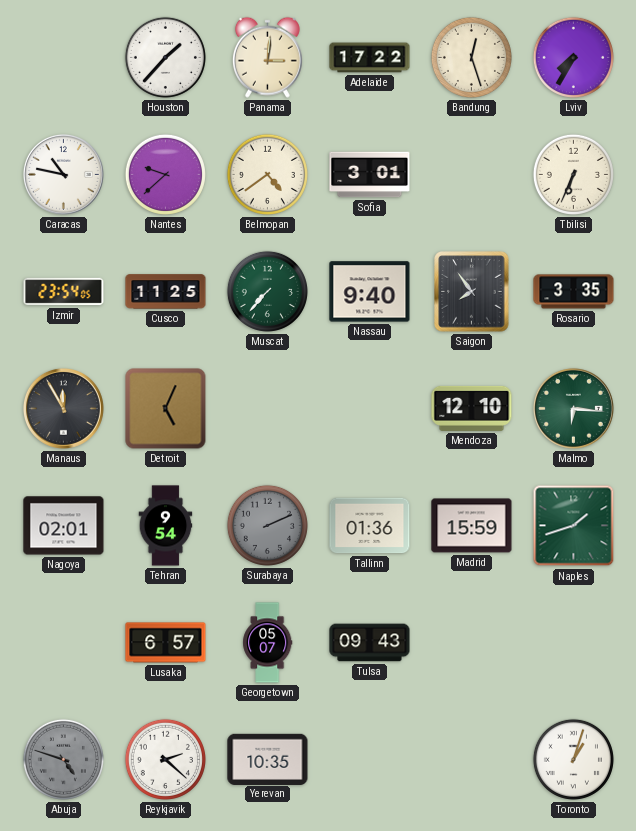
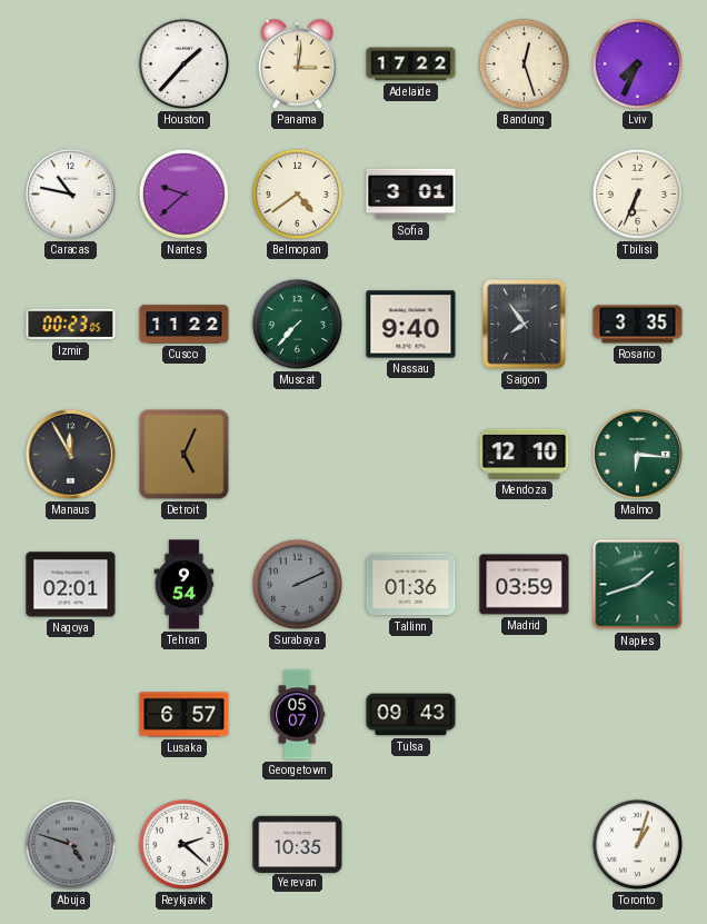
Lviv: 7:35 -> 7:34 (637, 63)
Izmir: 23:54 -> 00:23 (71, 325)
Cusco: 11:25 -> 11:22 (185, 325)
Madrid: 15:59 -> 03:59 (525, 585)
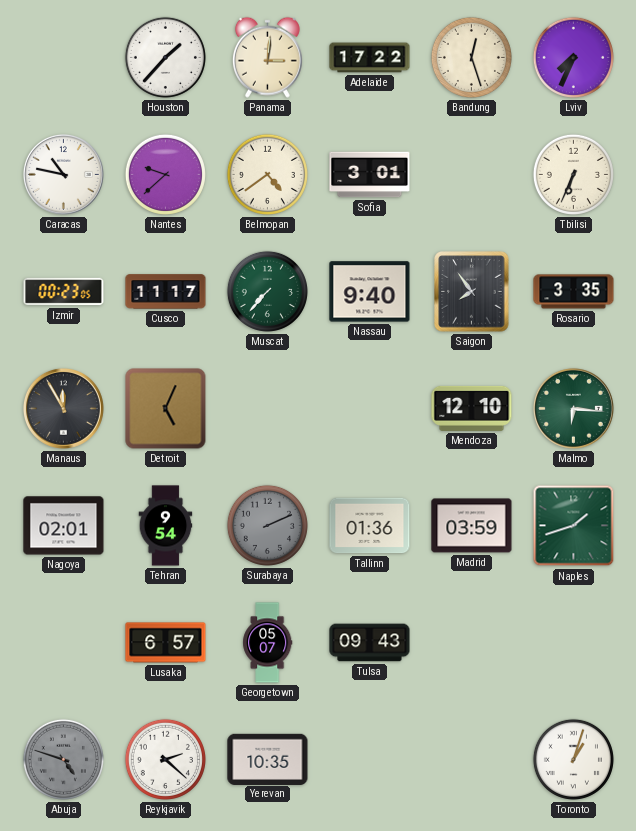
Cusco: 11:22 -> 11:17 (166, 292)
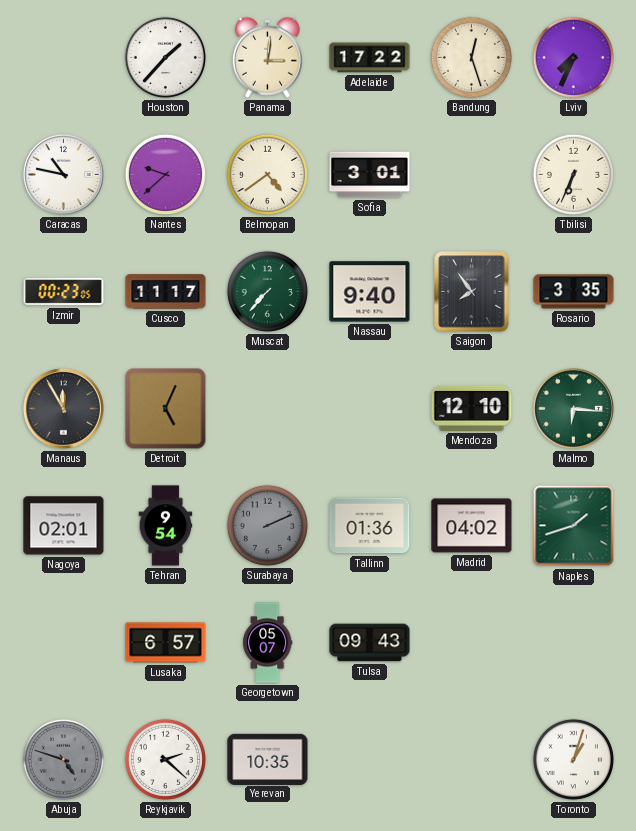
Madrid: 03:59 -> 04:02 (472, 526)
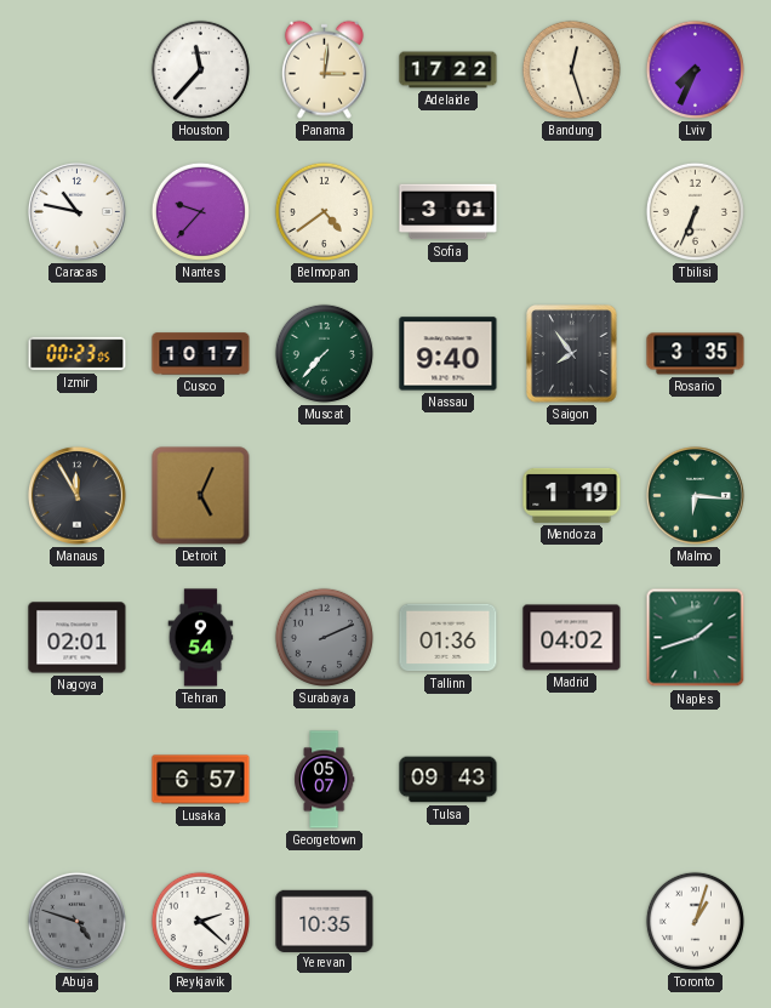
Houston: 1:37 -> 11:37 (200, 69)
Nantes: 9:38 -> 9:37 (200, 211)
Cusco: 11:17 -> 10:17 (201, 354)
Mendoza: 12:10 -> 1:19 (572, 495)
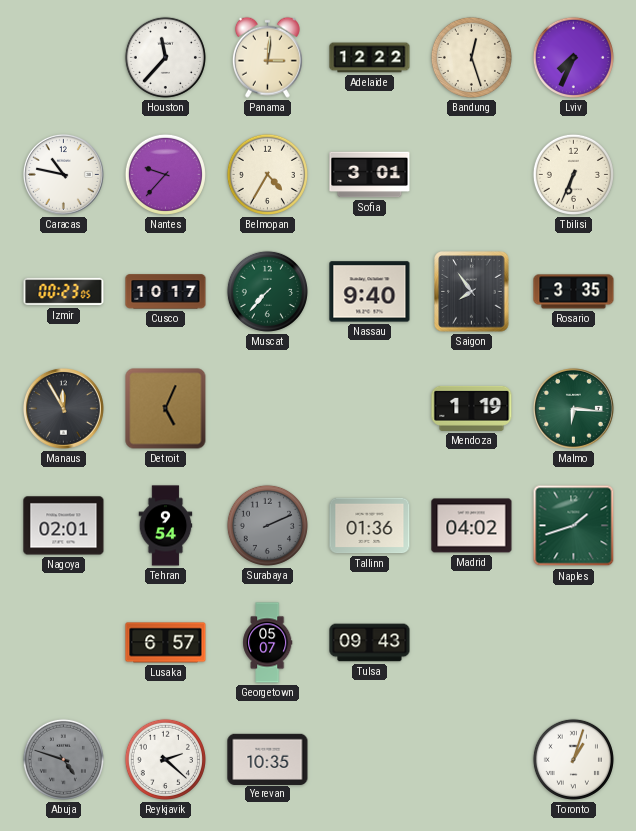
Adelaide: 17:22 -> 12:22 (370, 58)
Belmopan: 4:39 -> 4:35 (267, 174)
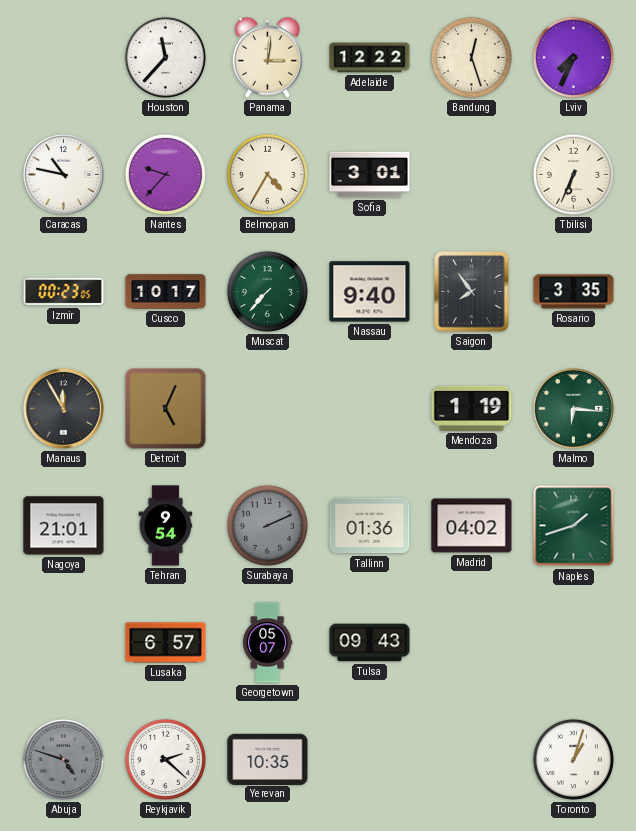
Nagoya: 02:01 -> 21:01 (64, 526)
